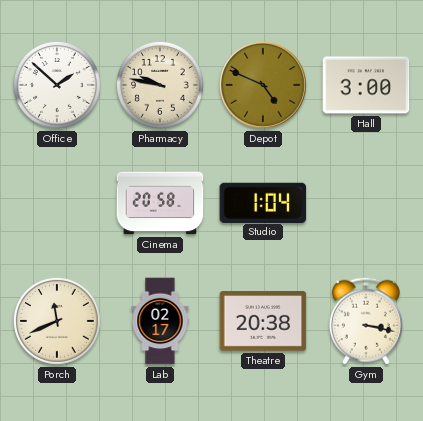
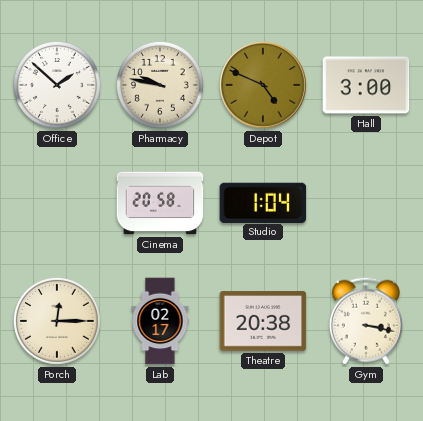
Porch: 11:41 -> 12:15 (57, 321)
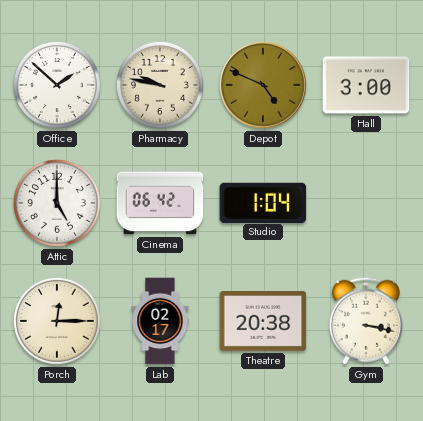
Attic: none -> 5:00 (57, 203)
Cinema: 20:58 -> 06:42 (160, 203)
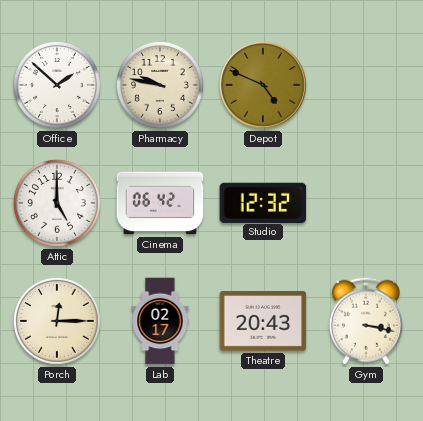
Hall: 3:00 -> none (366, 85)
Studio: 1:04 -> 12:32 (263, 202)
Theatre: 20:38 -> 20:43 (263, 321)
